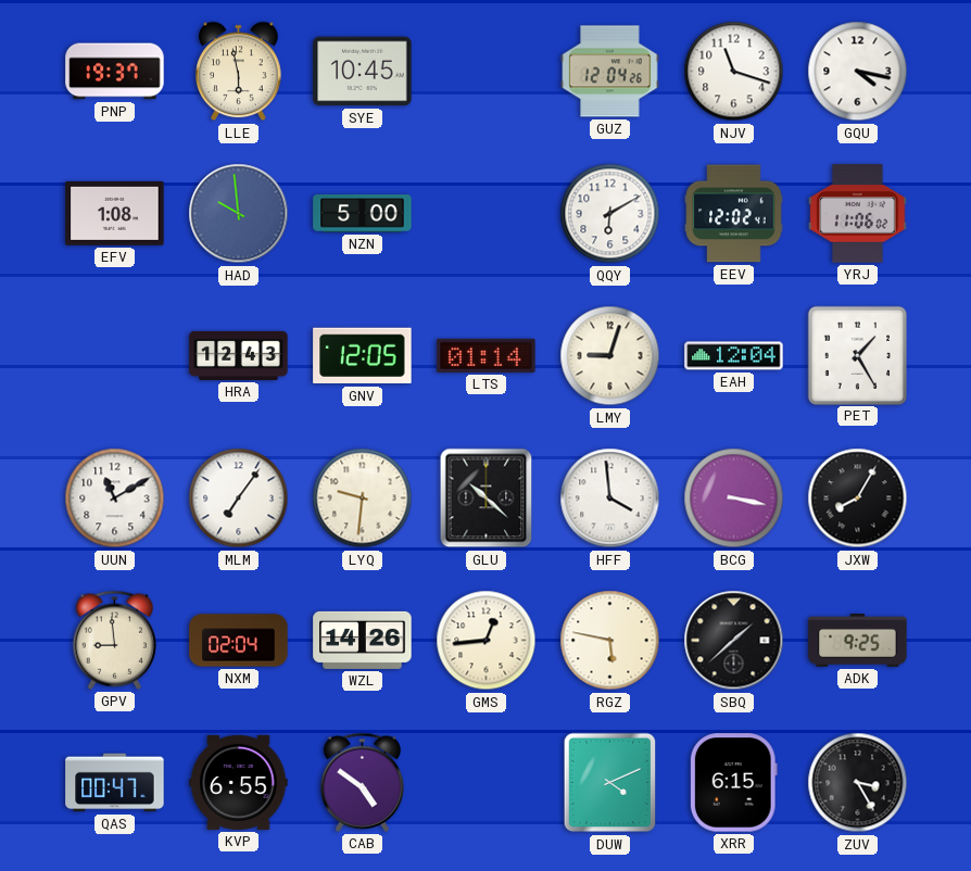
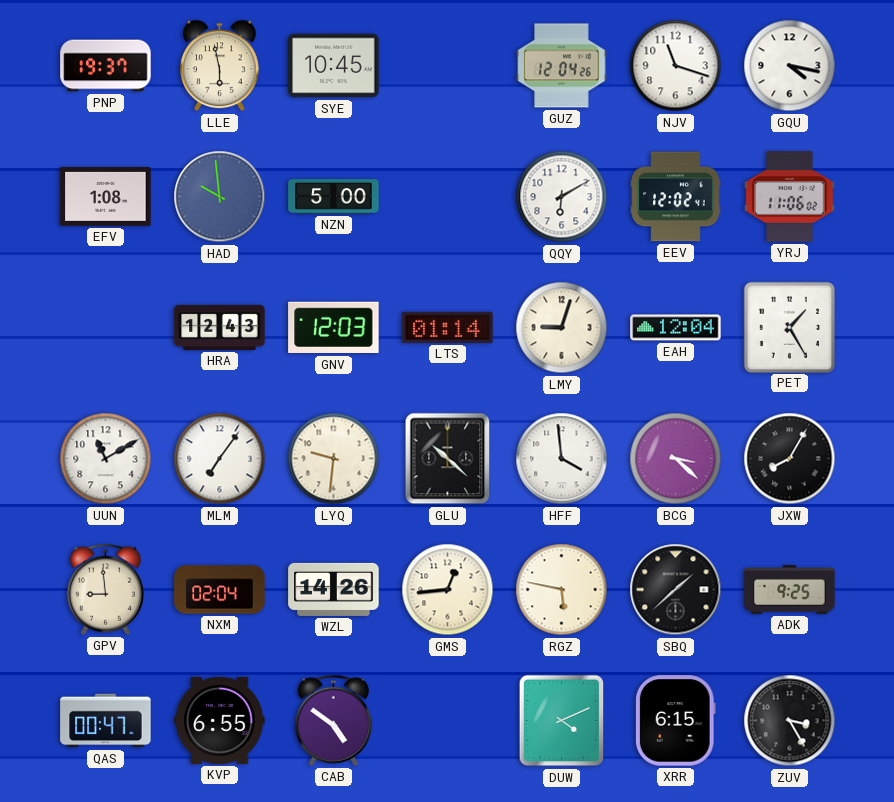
GNV: 12:05 -> 12:03 (334, 328)
BCG: 3:17 -> 3:22 (676, 459)
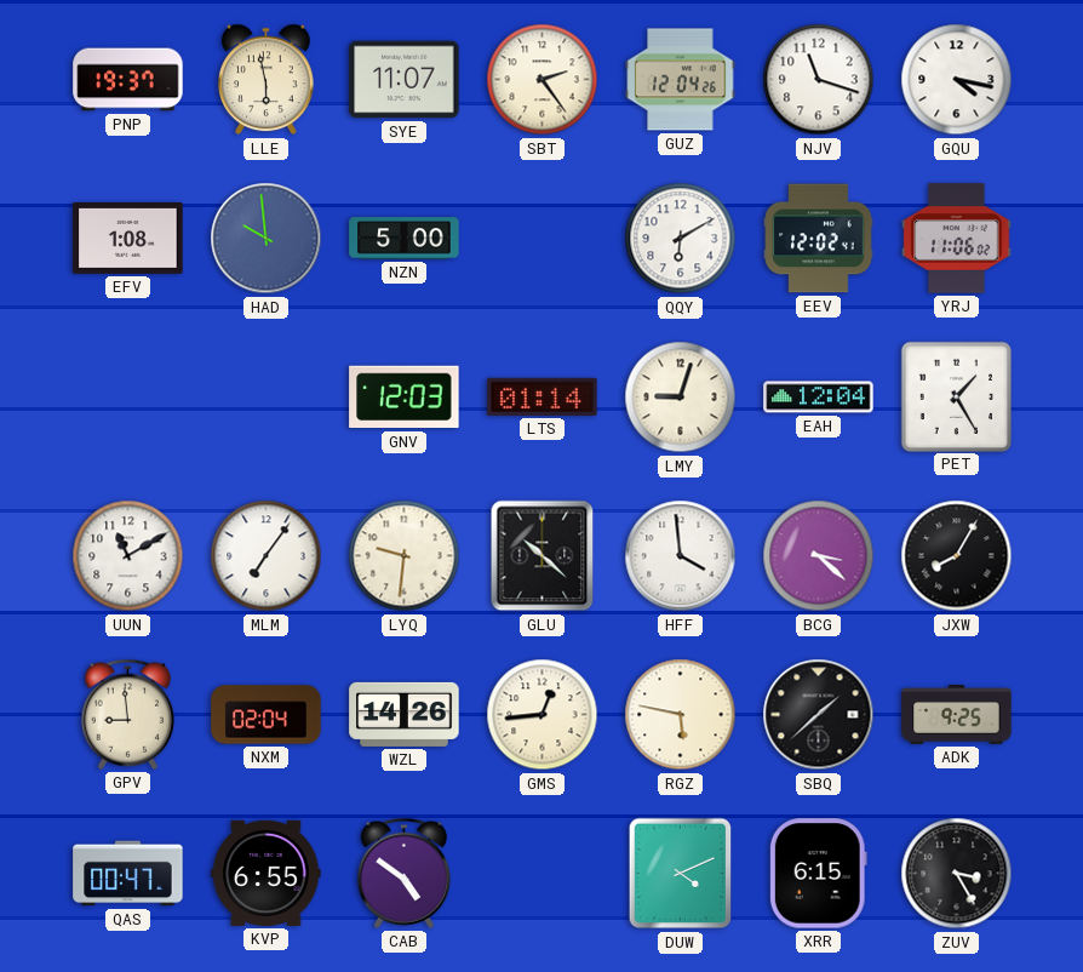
SYE: 10:45 -> 11:07 (405, 80)
SBT: none -> 2:24 (543, 80)
HRA: 12:43 -> none (220, 327)
